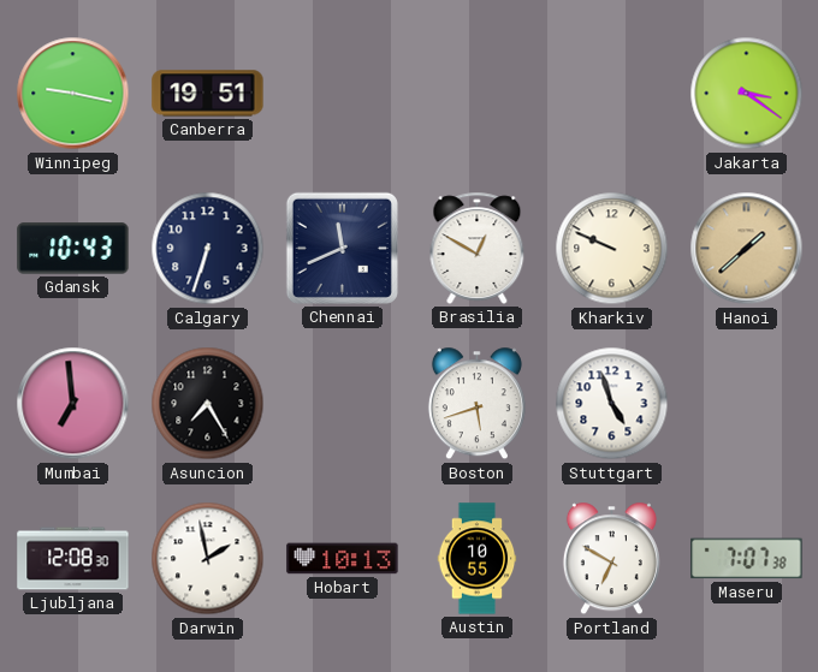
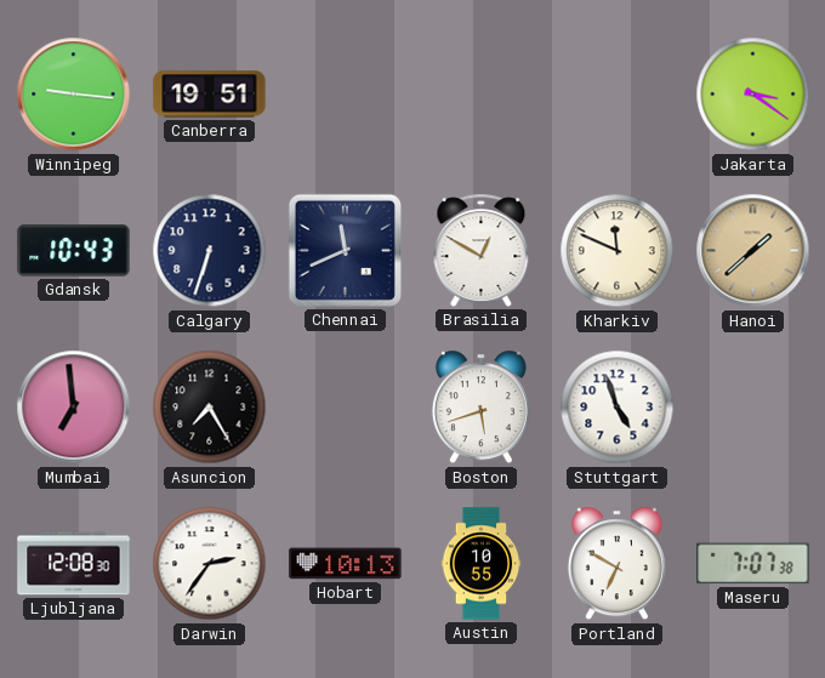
Winnipeg: 9:17 -> 9:16 (74, 95)
Kharkiv: 9:49 -> 11:49 (618, 251)
Darwin: 1:58 -> 2:36 (210, 564)
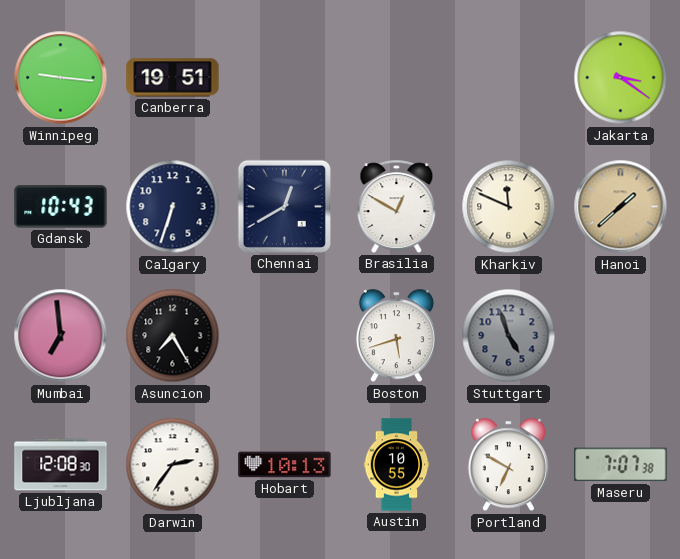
Chennai: 11:41 -> 12:40 (284, 206)
Stuttgart dial: white -> grey (509, 336)
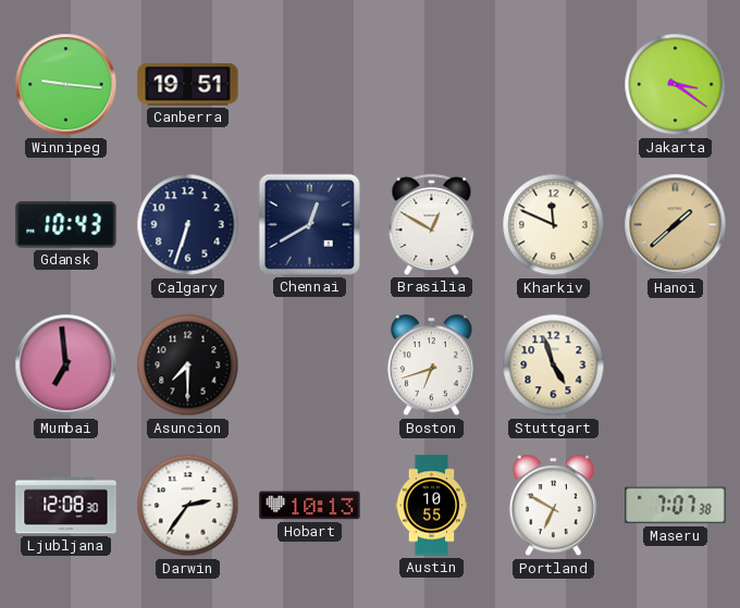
Asuncion: 7:25 -> 7:30 (188, 365)
Boston: 5:42 -> 6:42 (431, 365)
Stuttgart dial: grey -> cream (554, 365)
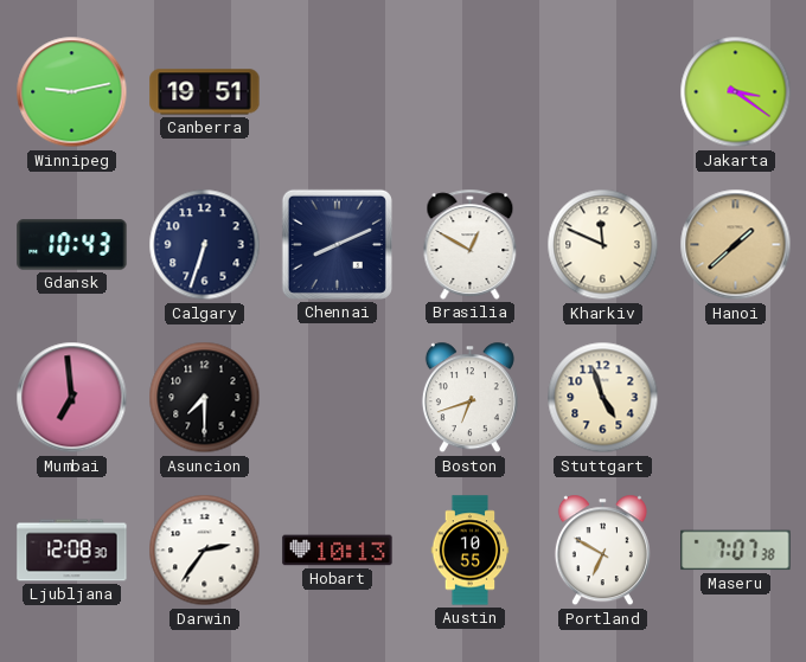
Winnipeg: 9:16 -> 9:13 (72, 92)
Chennai: 12:40 -> 8:11 (337, 244)
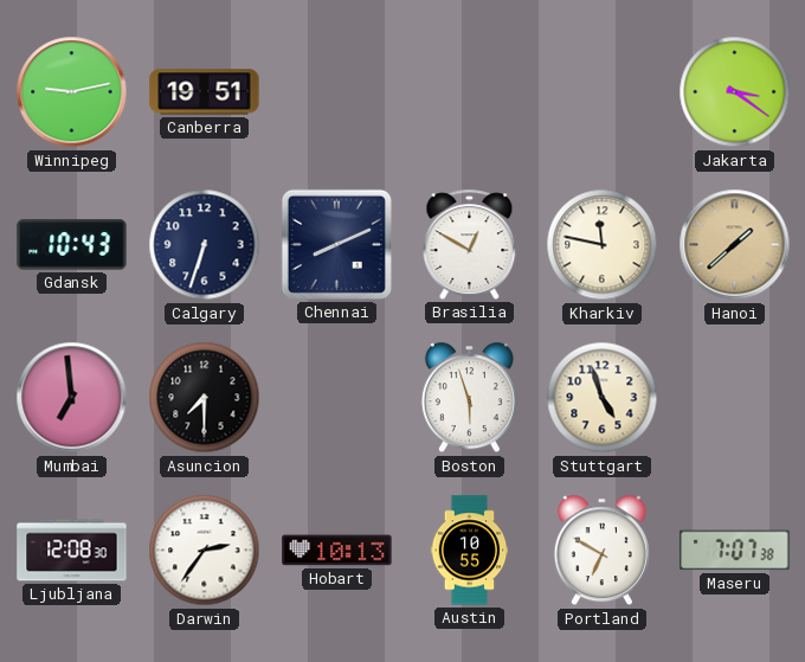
Kharkiv: 11:49 -> 11:47 (603, 245)
Boston: 6:42 -> 5:57 (469, 398)
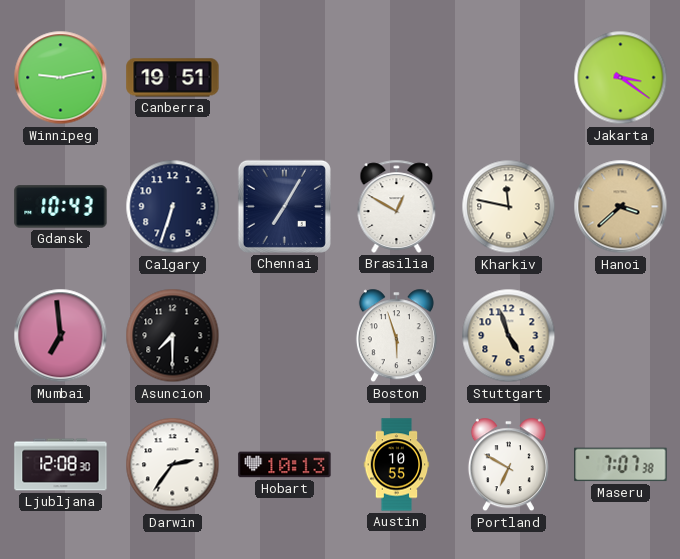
Chennai: 8:11 -> 7:05 (284, 206)
Hanoi: 1:38 -> 3:38 (621, 207)
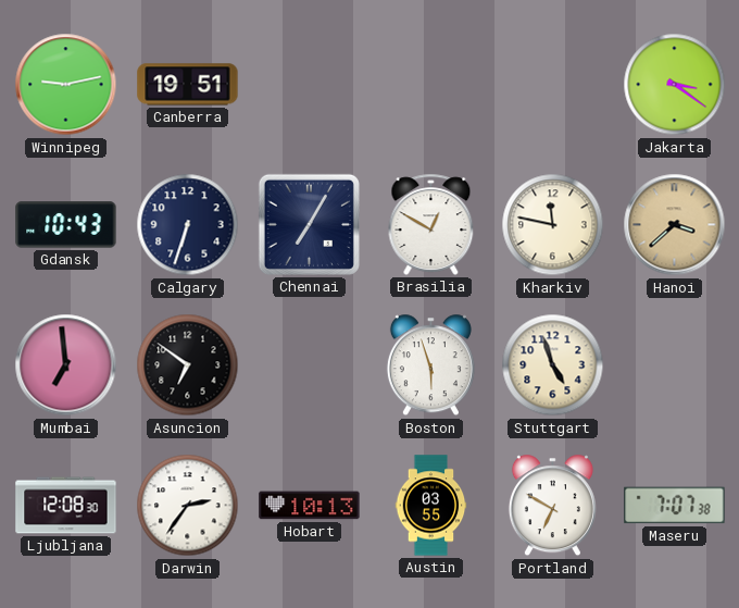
Asuncion: 7:30 -> 6:51 (188, 365)
Austin: 10:55 -> 03:55 (431, 506)
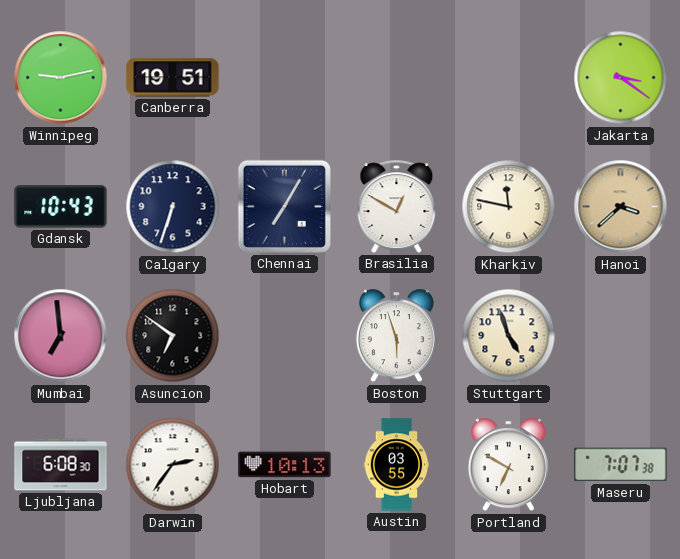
Ljubljana: 12:08 -> 6:08 (61, 465)
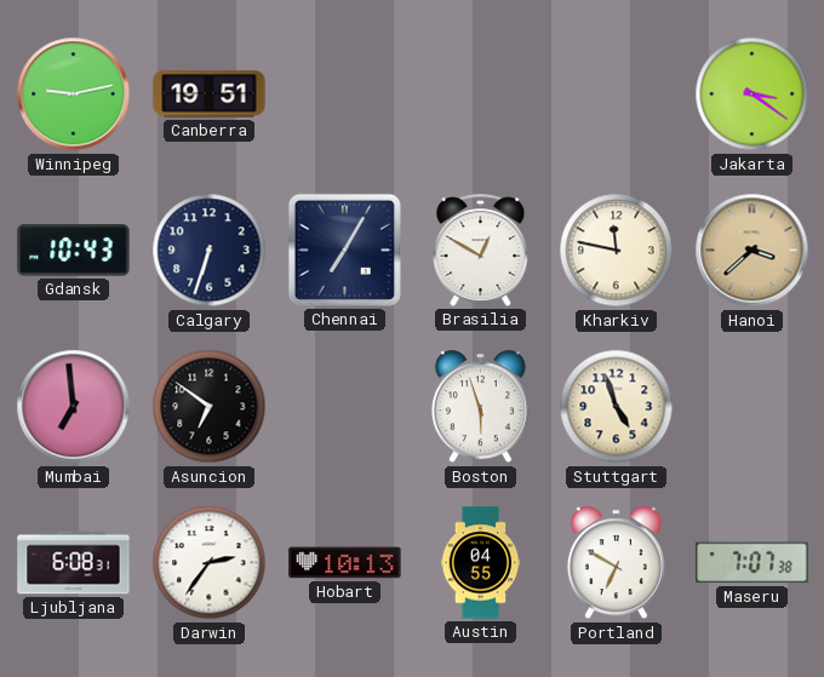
Ljubljana: 6:08:30 -> 6:08:31 (74, 563)
Austin: 03:55 -> 04:55 (481, 563)
